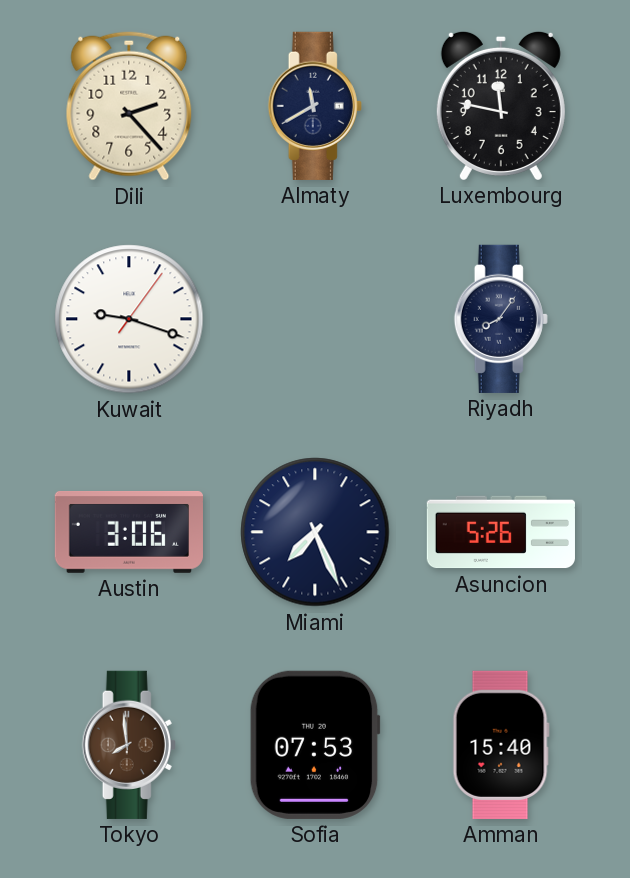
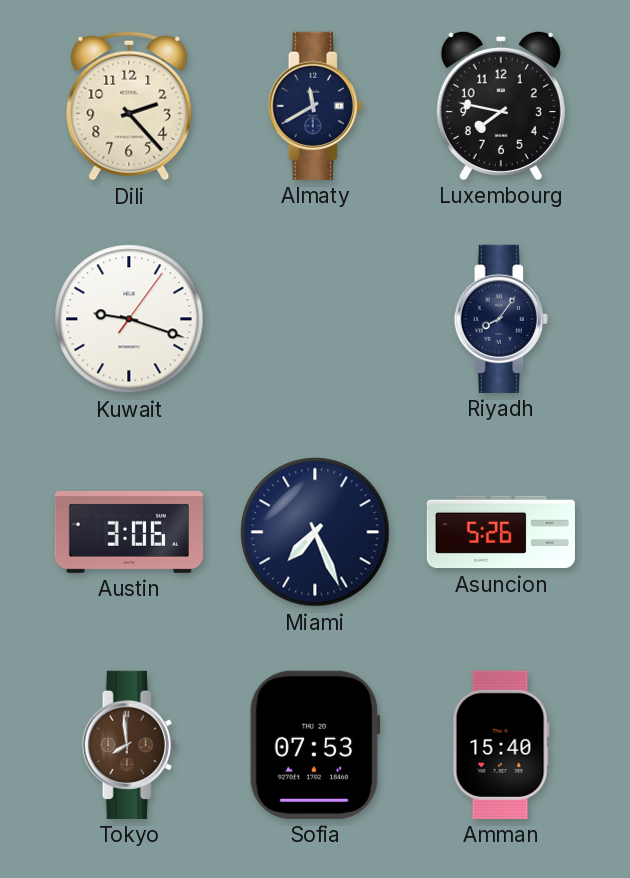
Luxembourg: 11:47 -> 7:47 (501, 105)
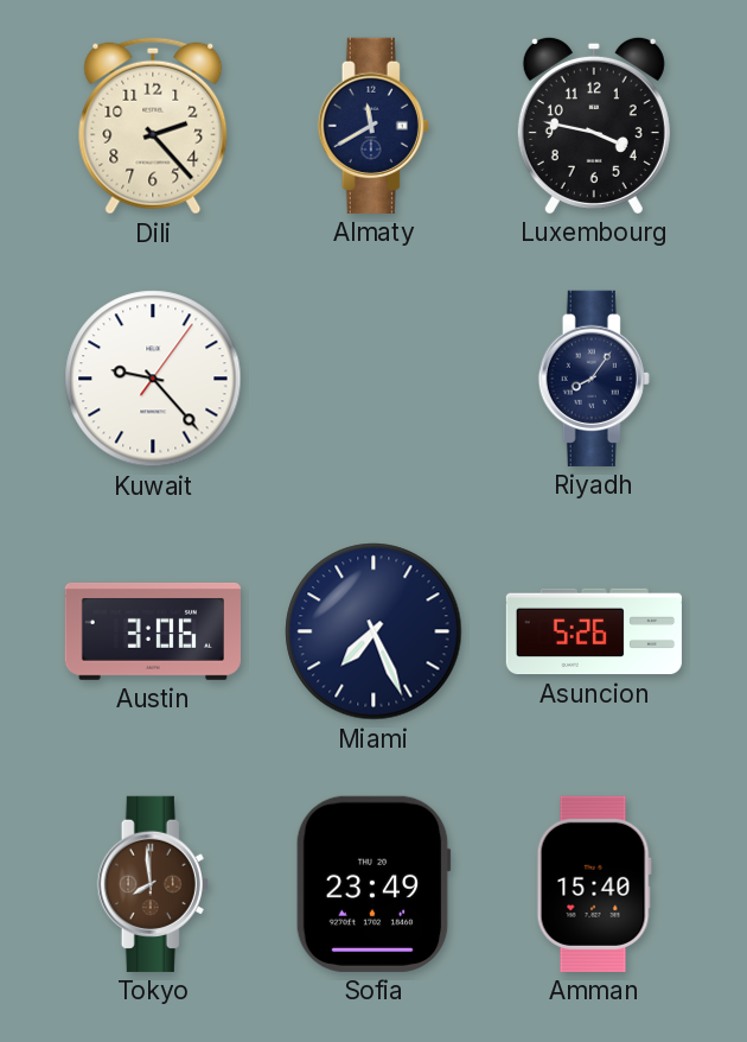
Luxembourg: 7:47 -> 3:47 (594, 125)
Kuwait: 9:18 -> 9:23 (153, 379)
Sofia: 07:53 -> 23:49 (373, 884)
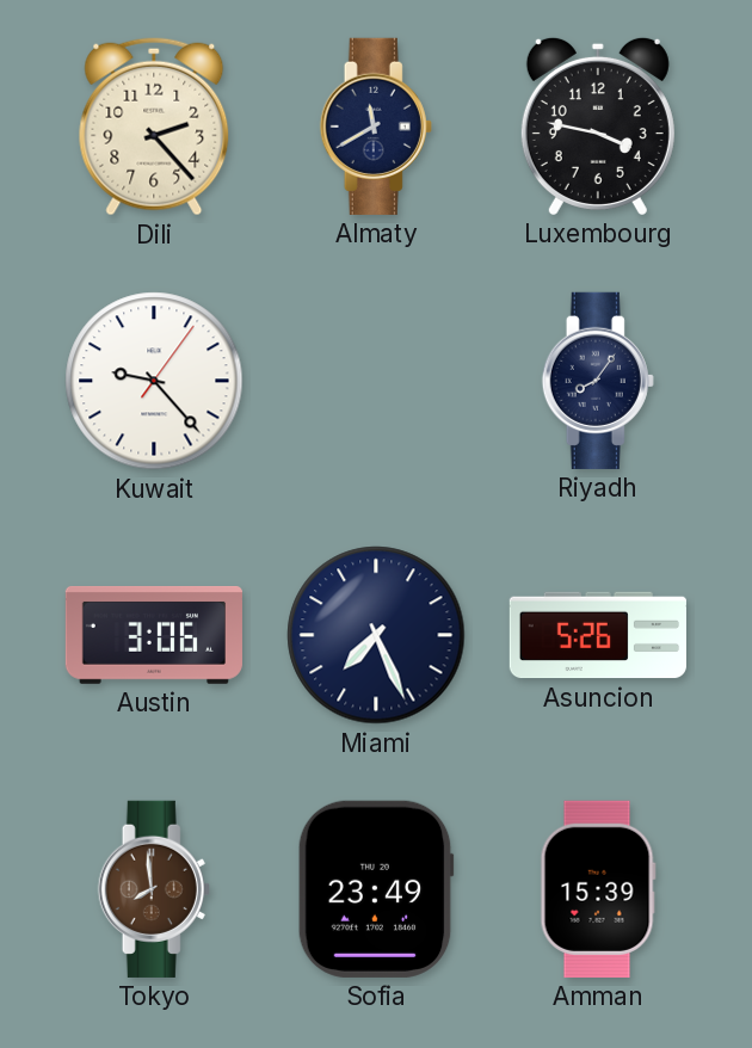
Amman: 15:40 -> 15:39 (598, 889)
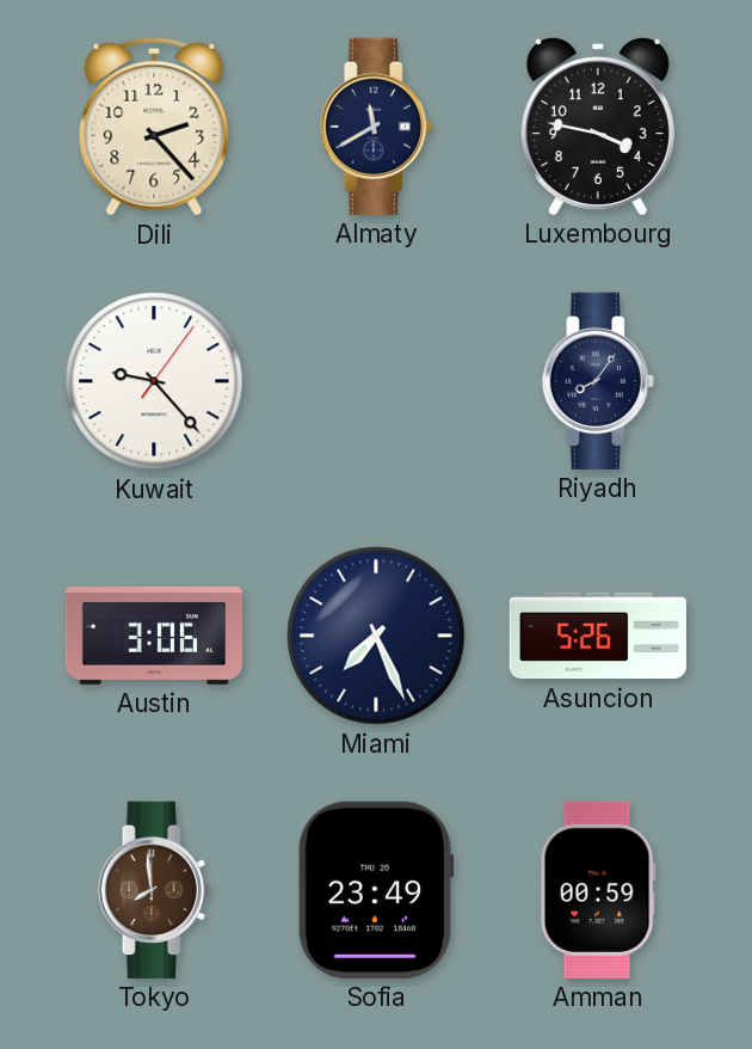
Amman: 15:39 -> 00:59 (598, 890)
